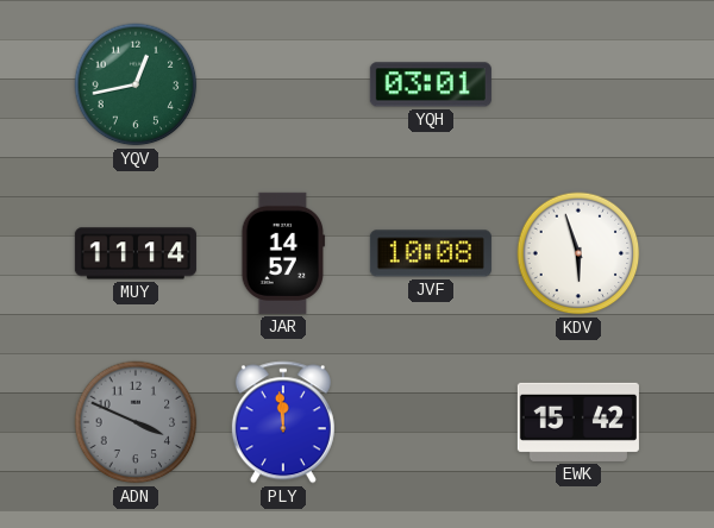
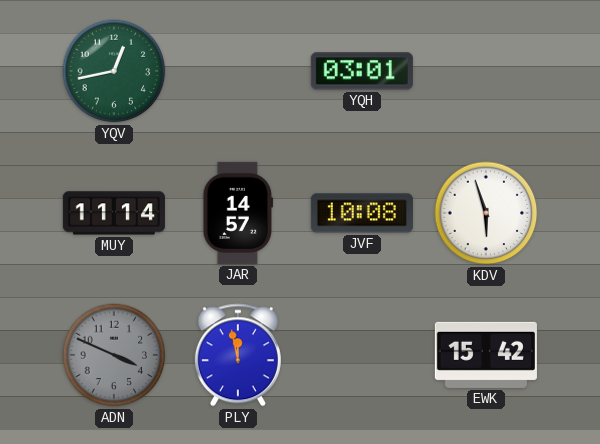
PLY: 11:59 -> 11:58 (238, 355)
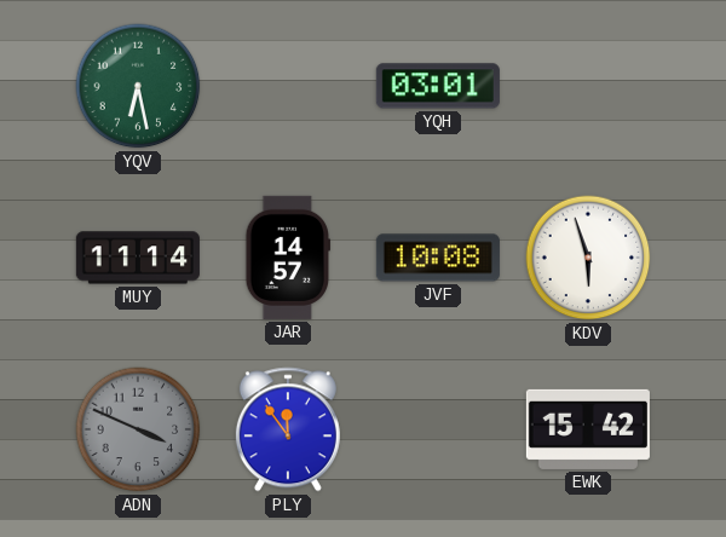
YQV: 12:43 -> 6:28 (138, 86)
PLY: 11:58 -> 11:54 (288, 429)
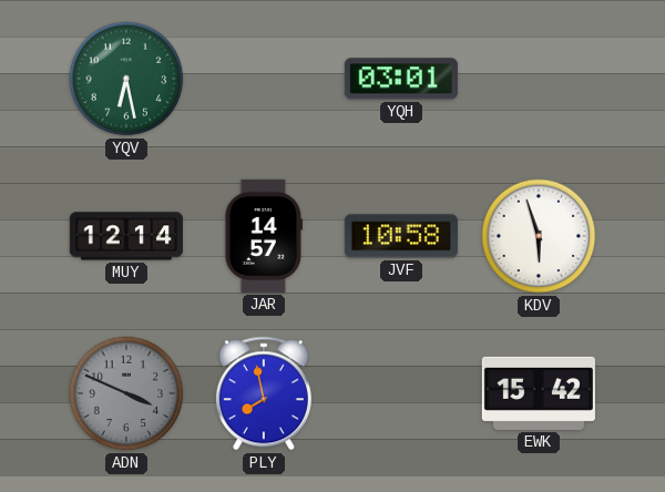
MUY: 11:14 -> 12:14 (126, 236)
JVF: 10:08 -> 10:58 (401, 236)
PLY: 11:54 -> 7:58 (264, 393)
